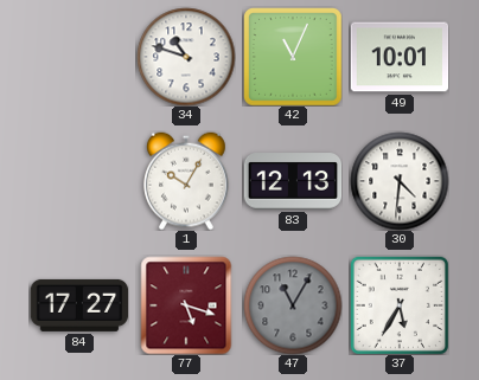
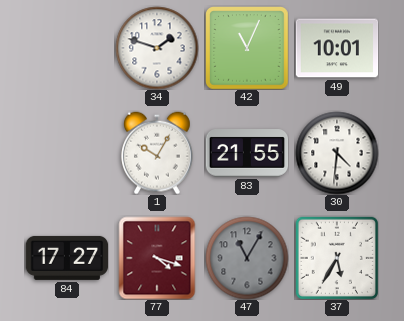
34: 10:48 -> 1:48 (157, 48)
83: 12:13 -> 21:55 (247, 153)
77: 5:18 -> 4:18 (157, 258)
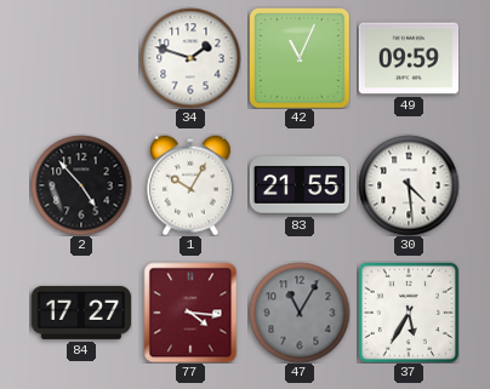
49: 10:01 -> 09:59 (409, 58)
2: none -> 4:53 (81, 185)
30: 4:31 -> 4:29 (409, 185)
77: 4:18 -> 4:16 (190, 313)
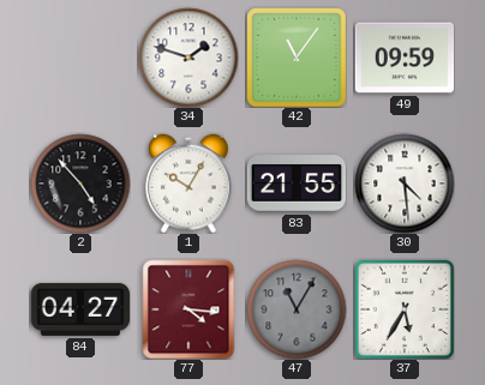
42: 11:04 -> 11:06 (297, 58)
84: 17:27 -> 04:27 (80, 309)
